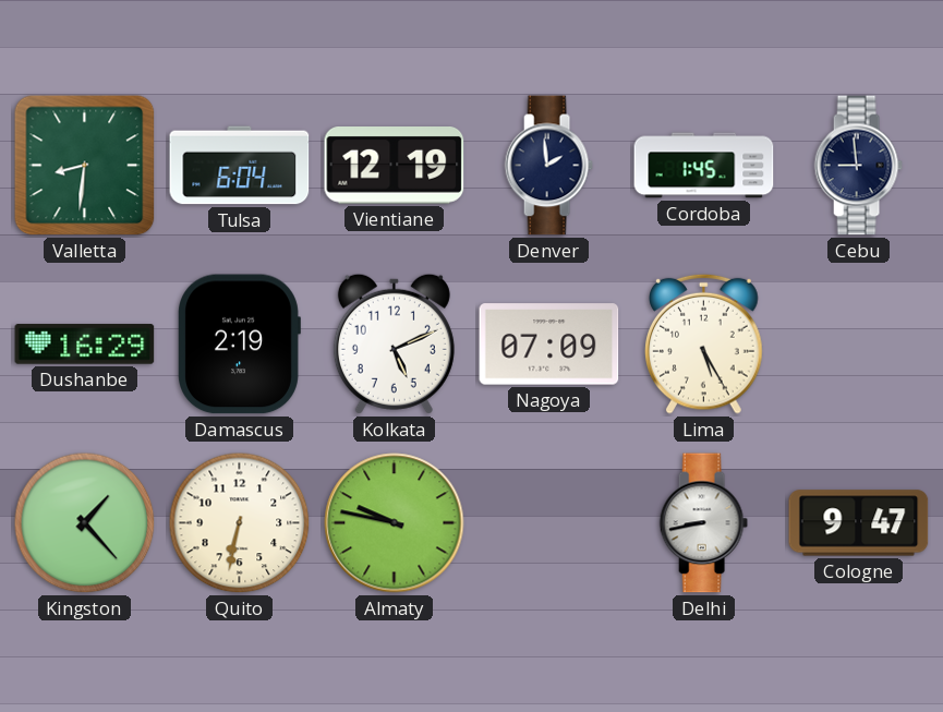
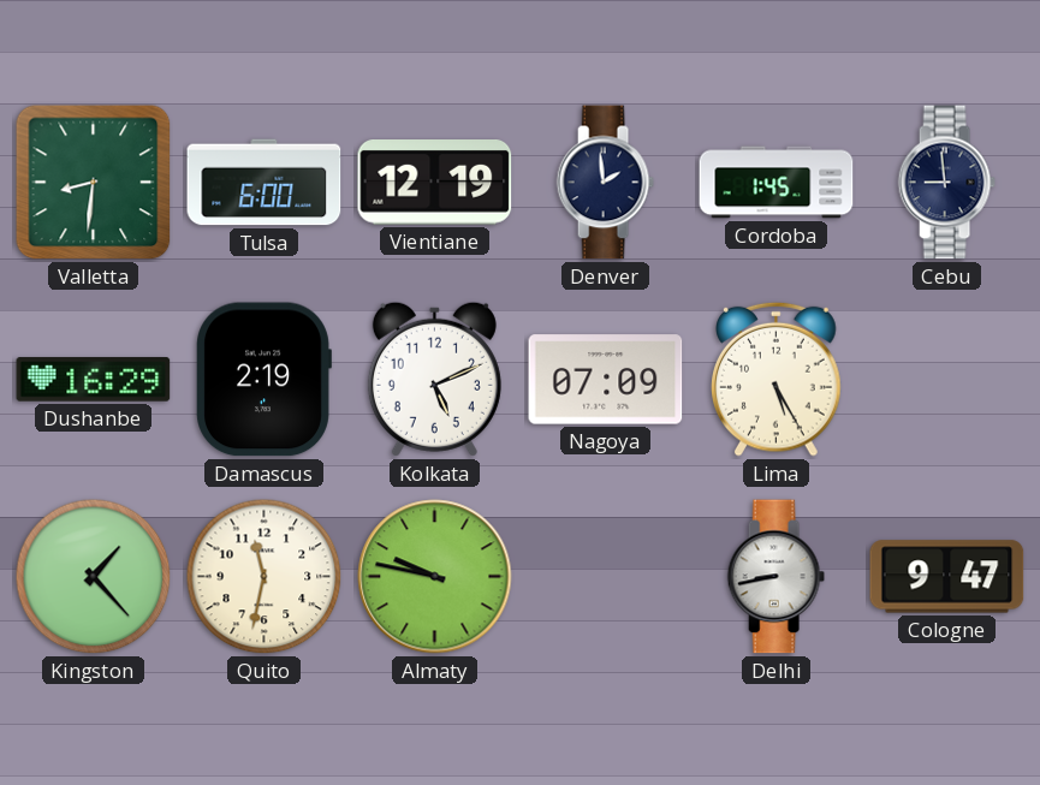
Tulsa: 6:04 -> 6:00 (265, 183)
Quito: 6:32 -> 11:32 (265, 577)
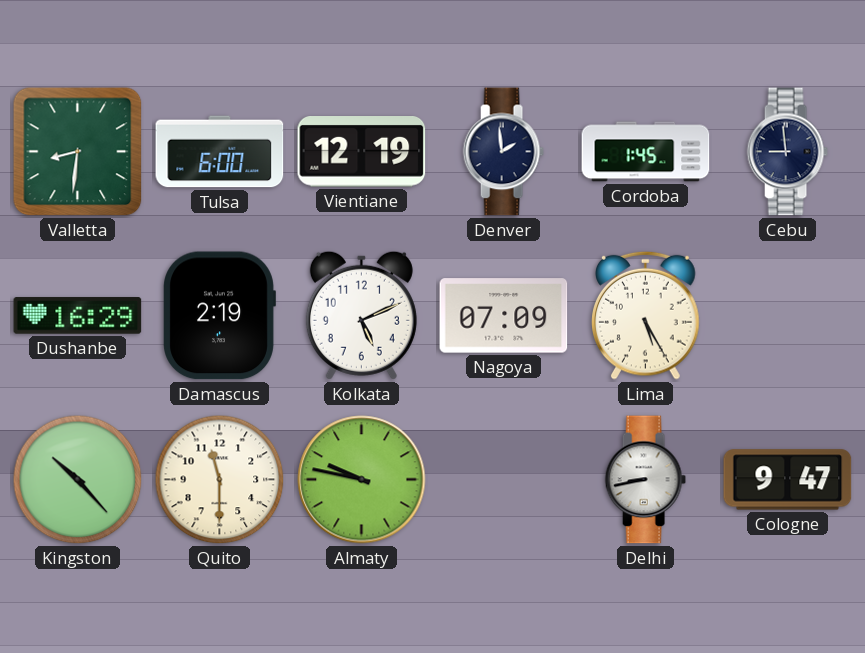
Kingston: 1:23 -> 10:23 (78, 480)
Quito: 11:32 -> 11:30 (220, 480)
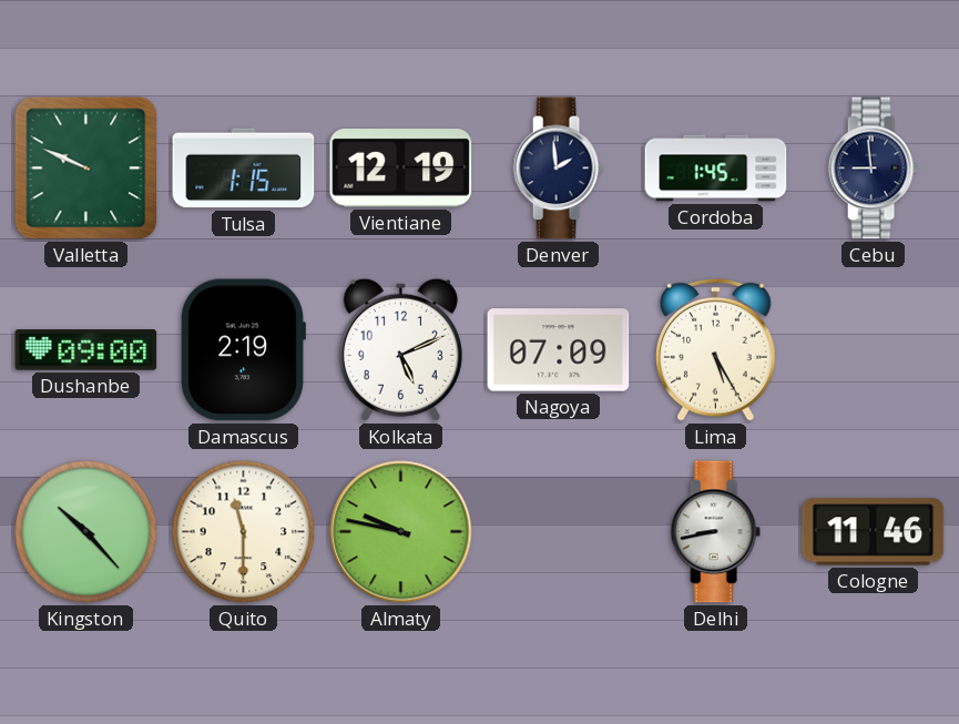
Valletta: 8:31 -> 9:49 (86, 169)
Tulsa: 6:00 -> 1:15 (244, 169)
Dushanbe: 16:29 -> 09:00 (86, 350)
Cologne: 9:47 -> 11:46 (874, 532)
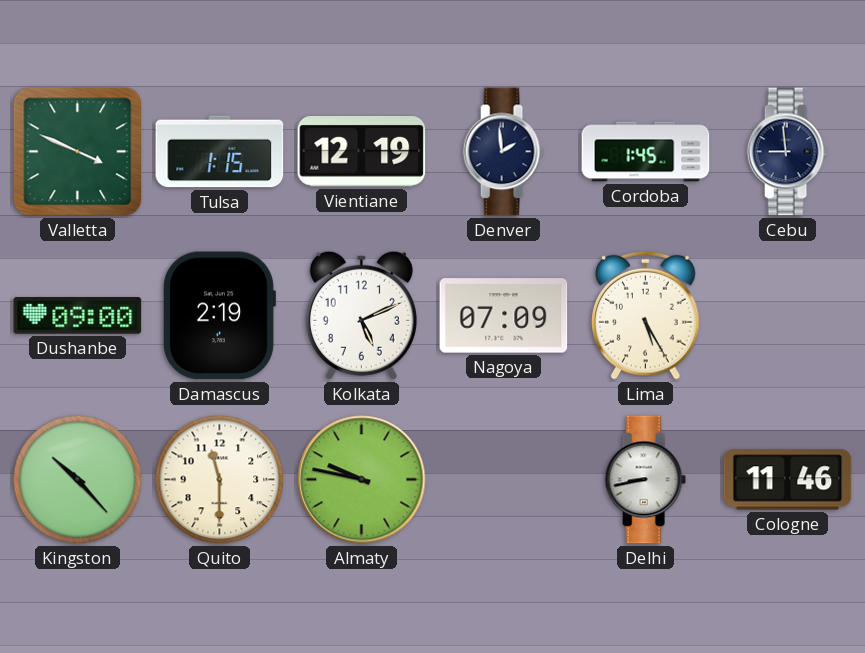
Valletta: 9:49 -> 3:49 (78, 152)
